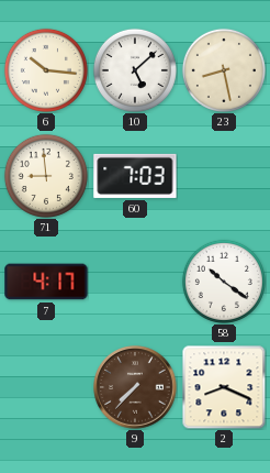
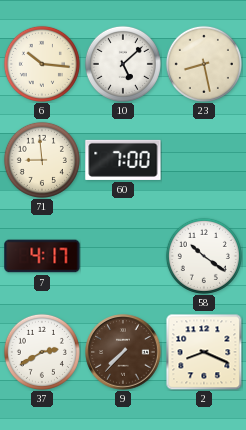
60: 7:03 -> 7:00 (123, 160)
37: none -> 2:40 (42, 352)
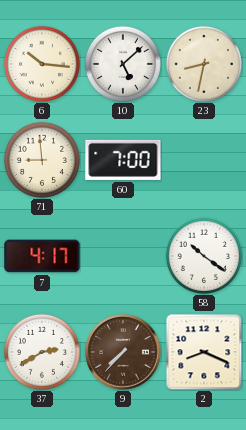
23: 8:28 -> 8:32 (204, 64)
